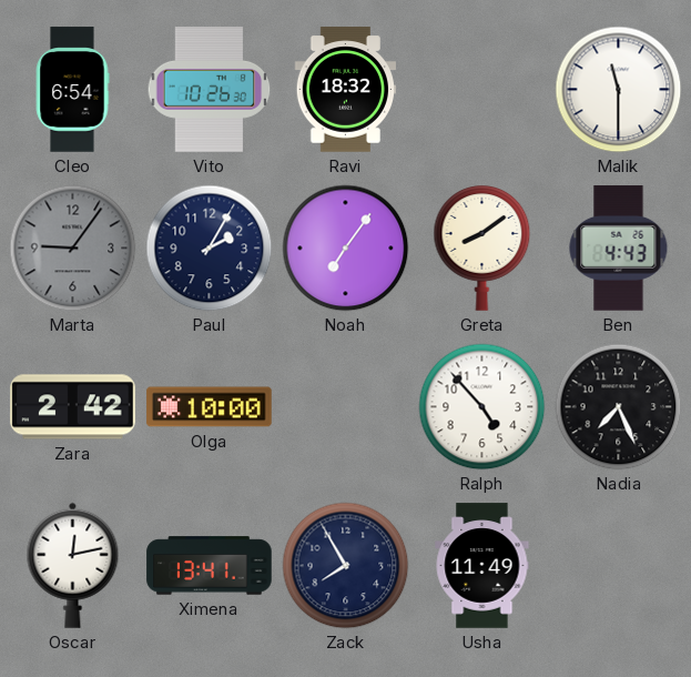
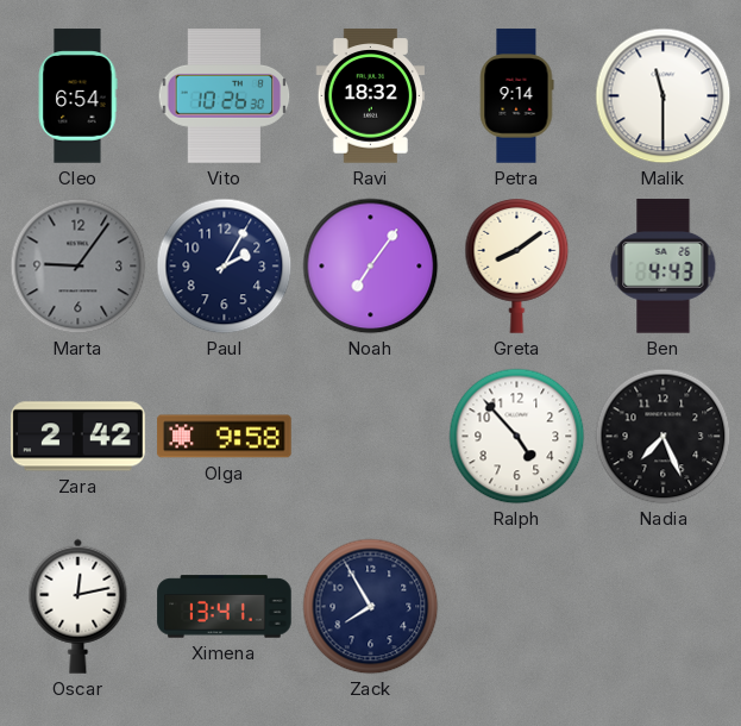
Petra: none -> 9:14 (516, 96)
Olga: 10:00 -> 9:58 (225, 437)
Usha: 11:49 -> none (482, 566)
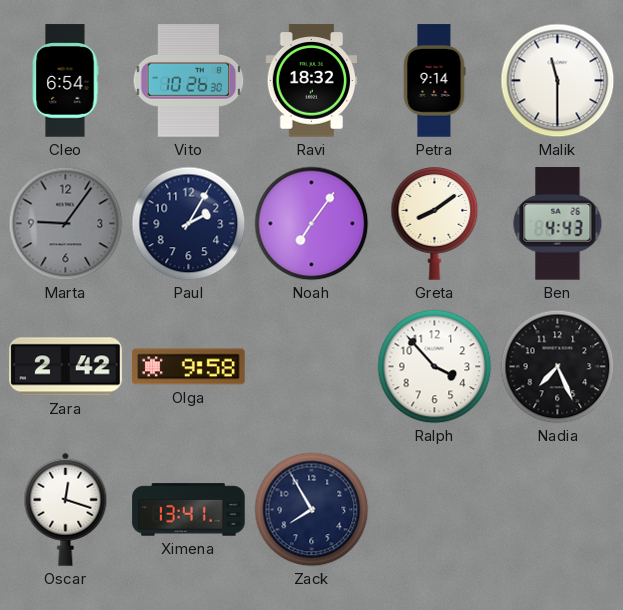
Ralph: 4:53 -> 3:53 (435, 367)
Oscar: 12:13 -> 12:18 (66, 509)
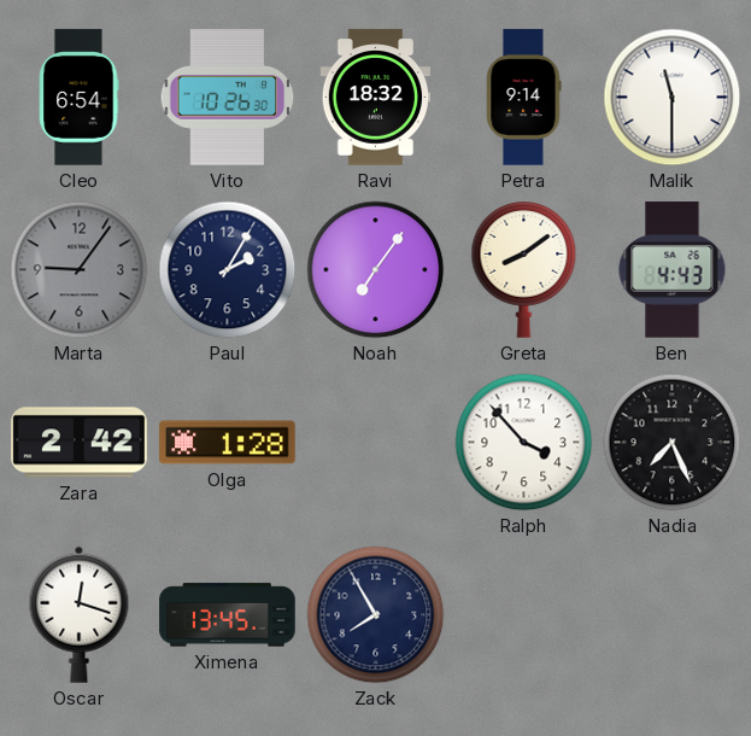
Olga: 9:58 -> 1:28 (228, 443)
Ximena: 13:41 -> 13:45 (228, 615)
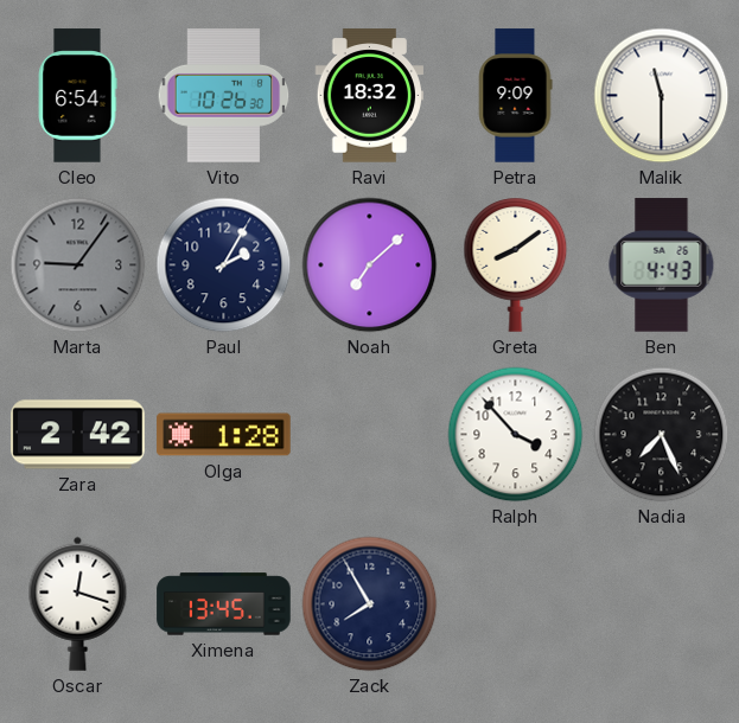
Petra: 9:14 -> 9:09 (515, 96)
Noah: 7:06 -> 7:08 (370, 265)
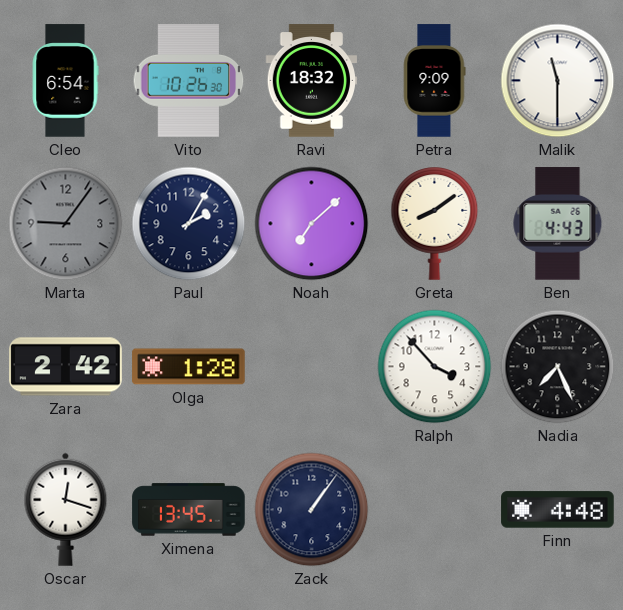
Zack: 7:55 -> 1:06 (312, 510)
Finn: none -> 4:48 (558, 510)
